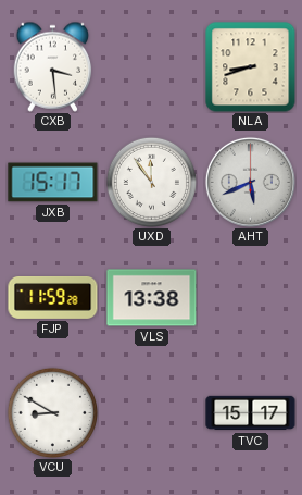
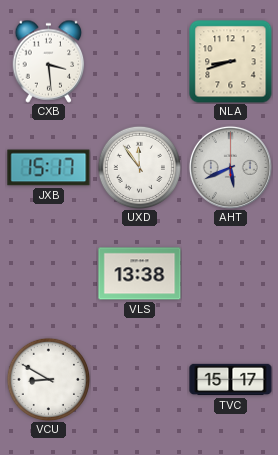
FJP: 11:59 -> none (53, 297)
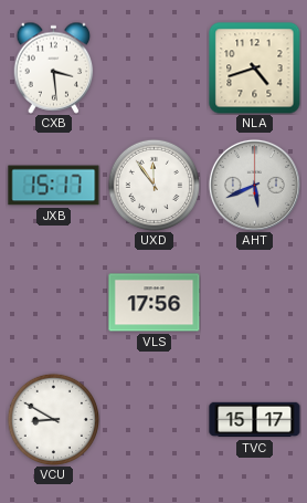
NLA: 8:42 -> 4:42 (255, 69)
VLS: 13:38 -> 17:56 (155, 303)
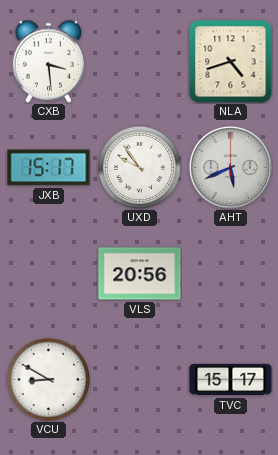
UXD: 11:54 -> 9:54 (139, 167)
VLS: 17:56 -> 20:56 (140, 274)
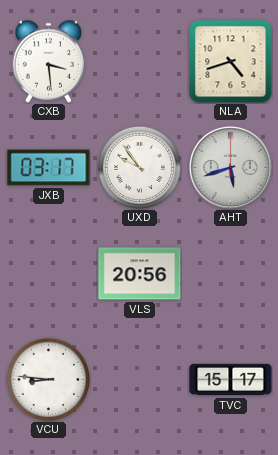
JXB: 15:17 -> 03:17 (49, 168)
AHT: 5:41 -> 5:42 (230, 167)
VCU: 8:50 -> 8:46 (48, 379)
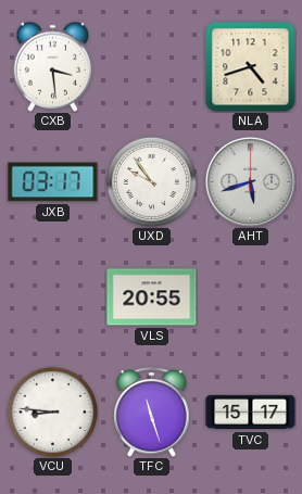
VLS: 20:56 -> 20:55 (152, 297)
TFC: none -> 11:27 (152, 413)
